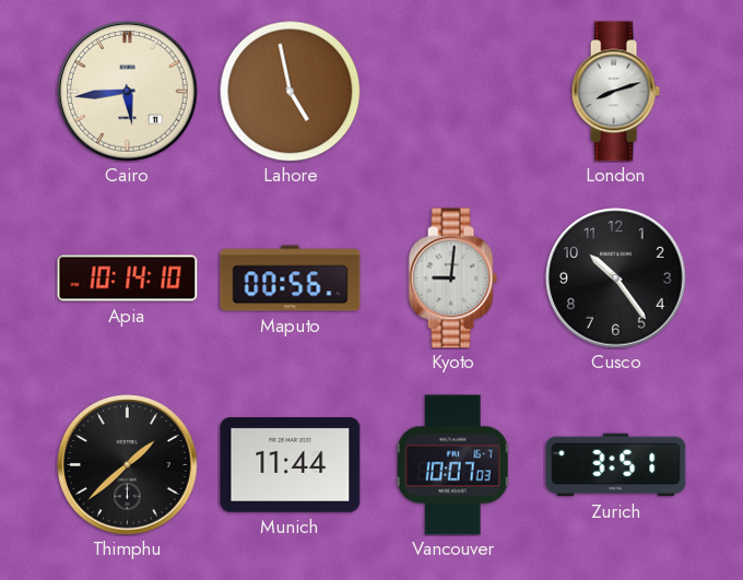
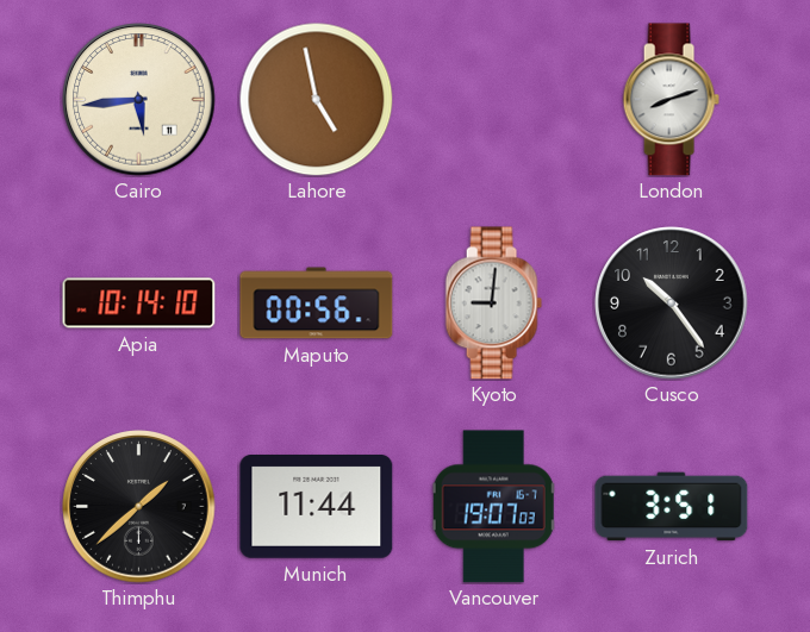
Vancouver: 10:07 -> 19:07 (494, 507)
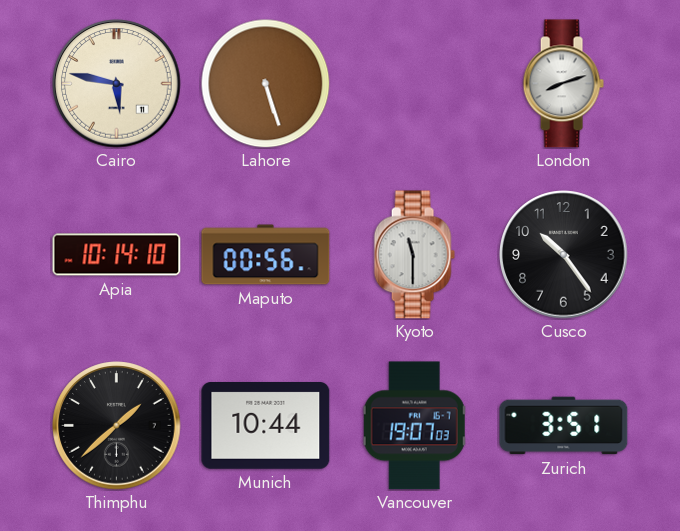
Cairo: 5:44 -> 5:47 (117, 84)
Lahore: 4:58 -> 5:27 (265, 83)
Kyoto: 9:01 -> 11:30 (414, 255)
Munich: 11:44 -> 10:44 (266, 426)
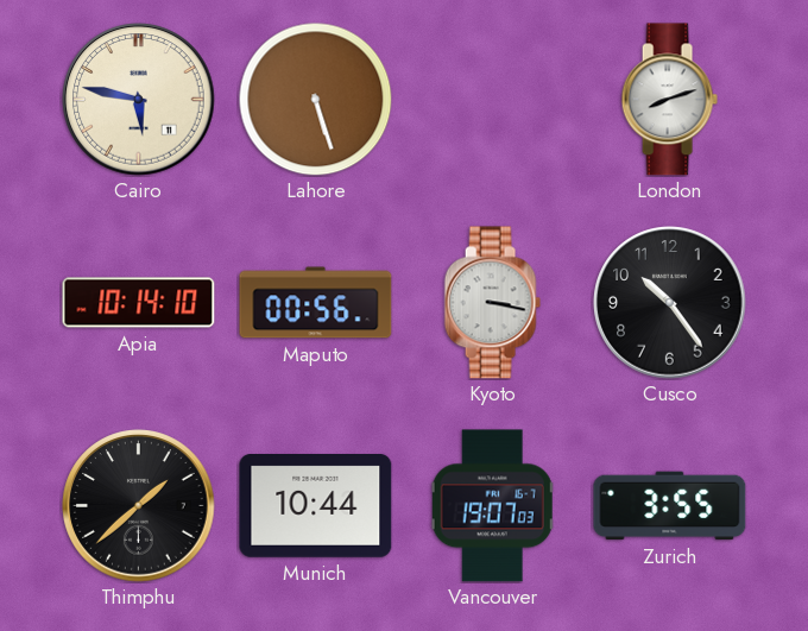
Kyoto: 11:30 -> 3:17 (492, 303)
Zurich: 3:51 -> 3:55 (670, 506)
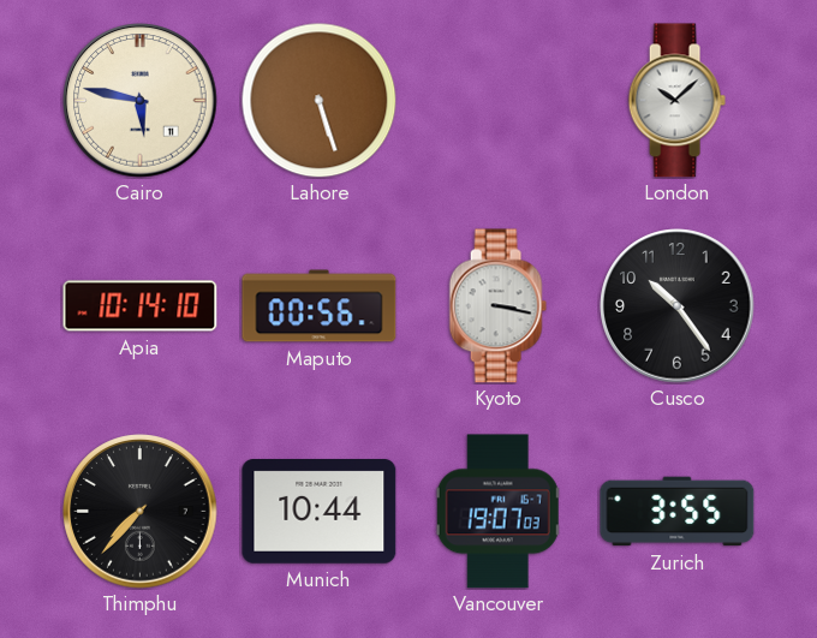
London: 8:12 -> 10:08 (676, 101)
Thimphu: 1:38 -> 7:37 (141, 512)
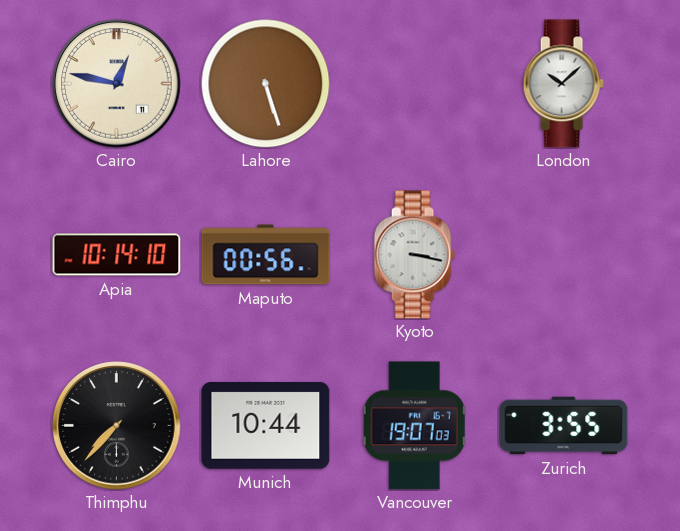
Cairo: 5:47 -> 12:47 (117, 84)
Cusco: 10:24 -> none (678, 306)
